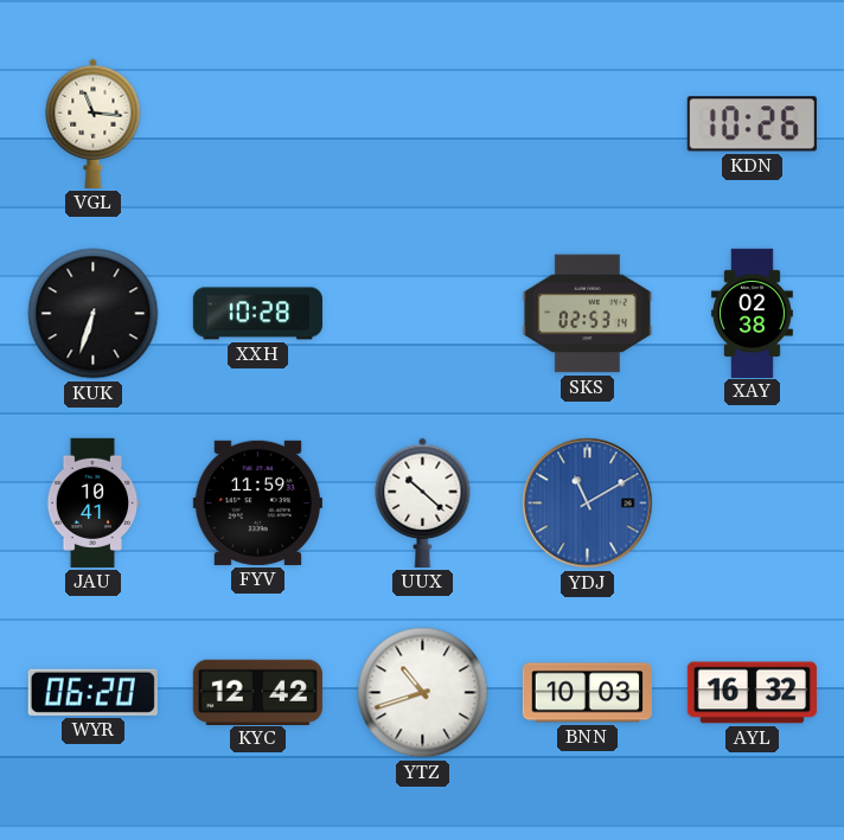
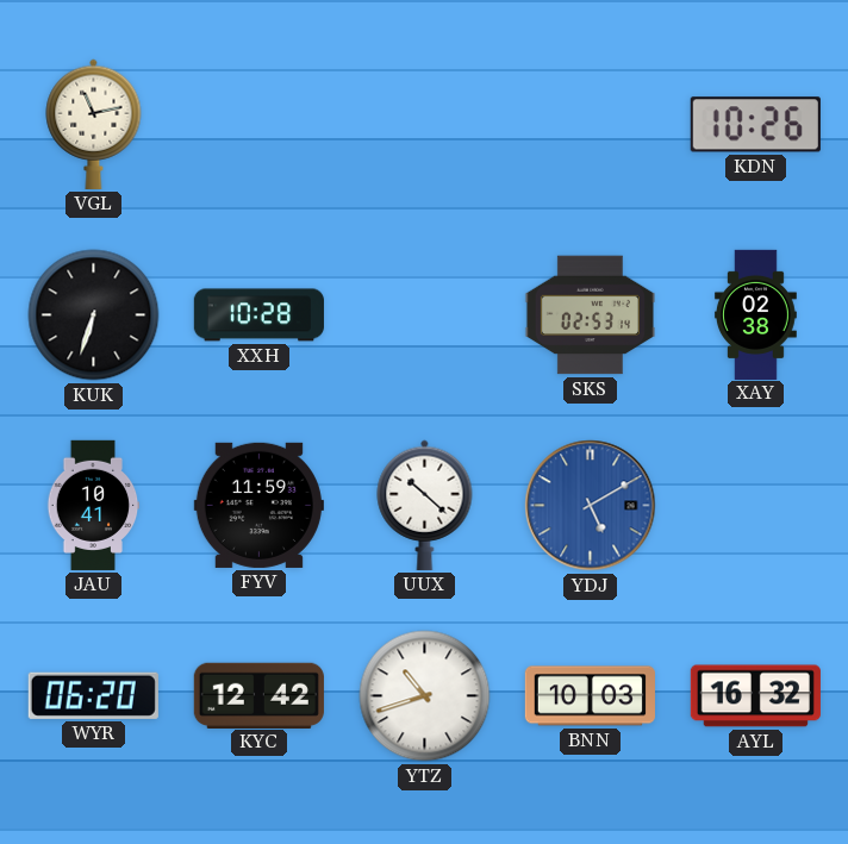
VGL: 11:16 -> 11:13 (94, 124)
YDJ: 11:10 -> 5:10 (591, 506)
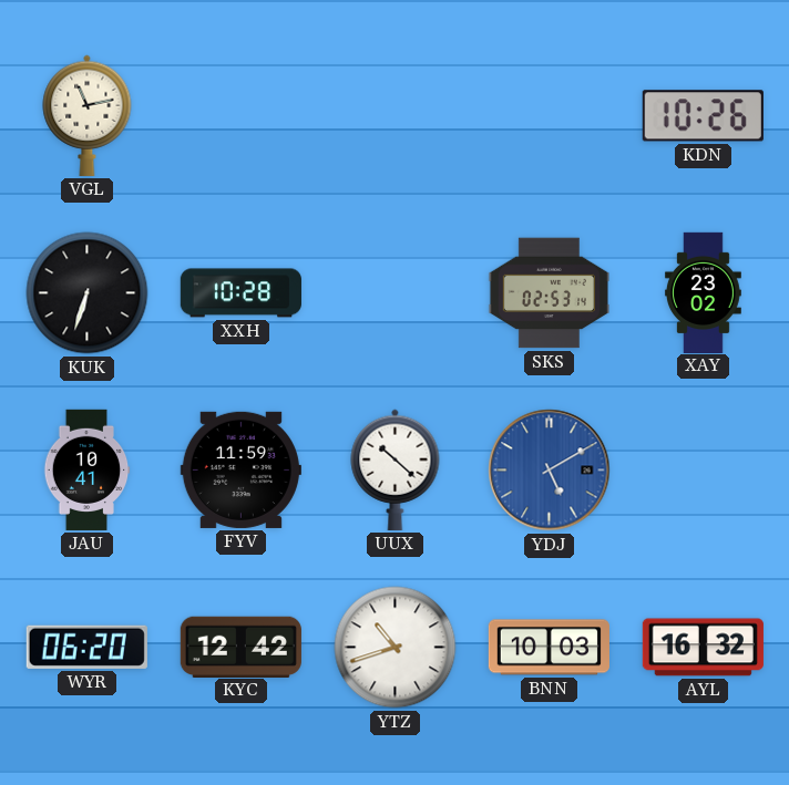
XAY: 02:38 -> 23:02 (703, 292)
